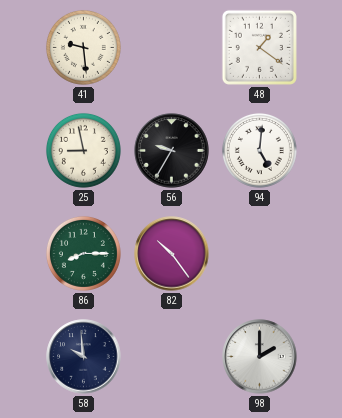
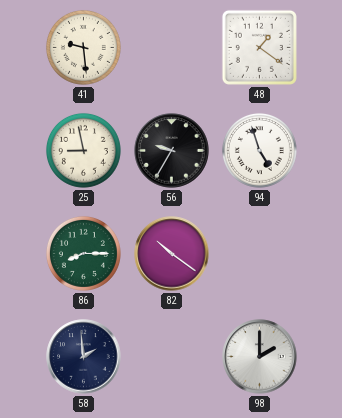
94: 5:01 -> 4:57 (259, 150)
82: 10:24 -> 10:21 (172, 254)
58: 9:59 -> 1:59 (84, 357)
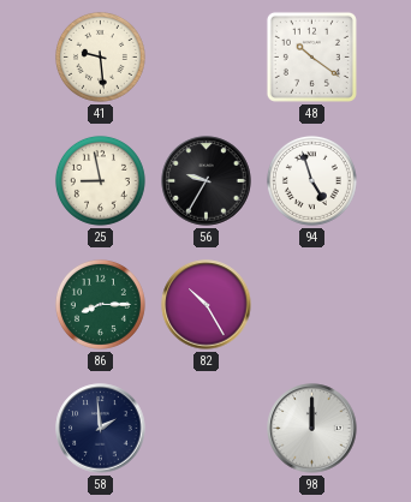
48: 1:21 -> 10:21 (311, 56)
82: 10:21 -> 10:25 (207, 305)
98: 2:00 -> 12:00 (312, 429)
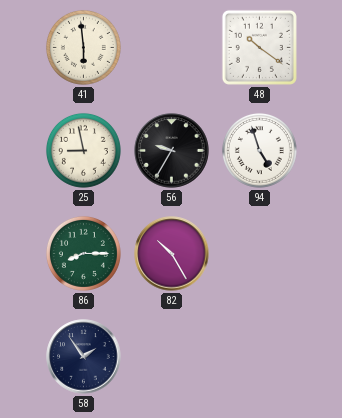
41: 9:29 -> 5:59 (83, 47)
58: 1:59 -> 1:54 (84, 357)
98: 12:00 -> none (312, 429)
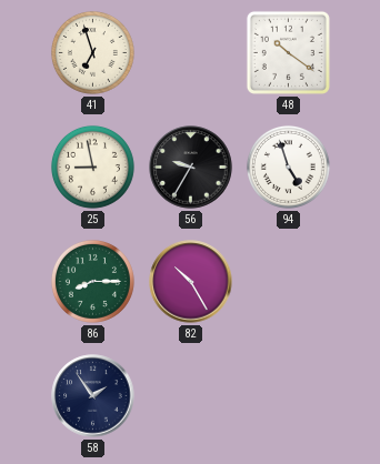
41: 5:59 -> 6:57 (92, 52)
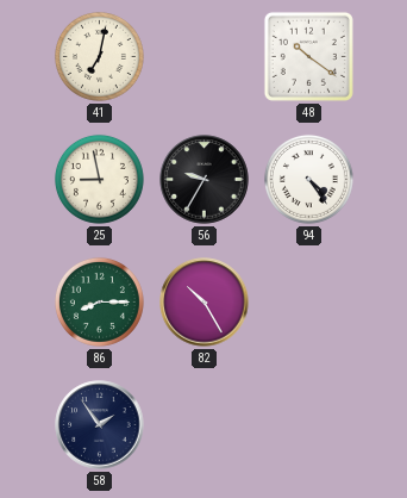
41: 6:57 -> 7:02 (99, 56)
94: 4:57 -> 4:24 (308, 179)
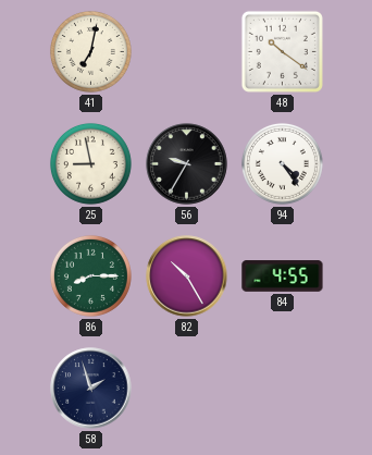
84: none -> 4:55 (283, 276)
58: 1:54 -> 1:57 (91, 389)
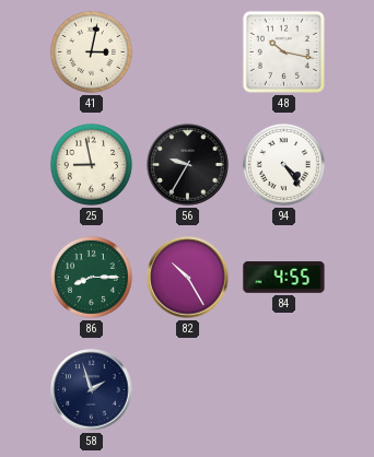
41: 7:02 -> 3:02 (91, 51)
48: 10:21 -> 10:17 (283, 51)
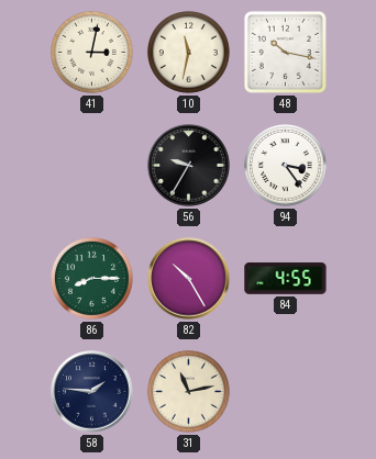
10: none -> 11:32 (188, 52)
25: 8:58 -> none (91, 164)
94: 4:24 -> 3:24 (285, 165)
58: 1:57 -> 1:46 (92, 392)
31: none -> 11:13 (188, 391)
